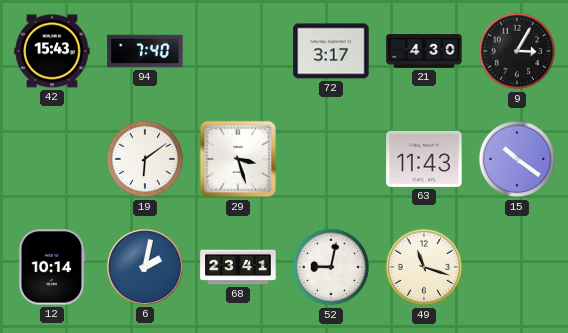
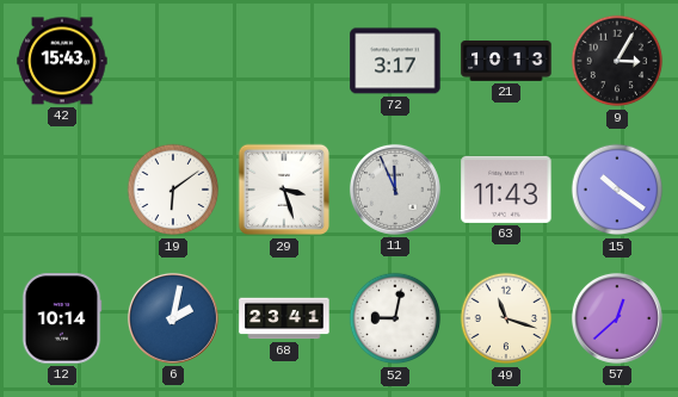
94: 7:40 -> none (145, 51)
21: 4:30 -> 10:13 (506, 61)
11: none -> 11:56 (395, 190)
57: none -> 12:38 (617, 318)
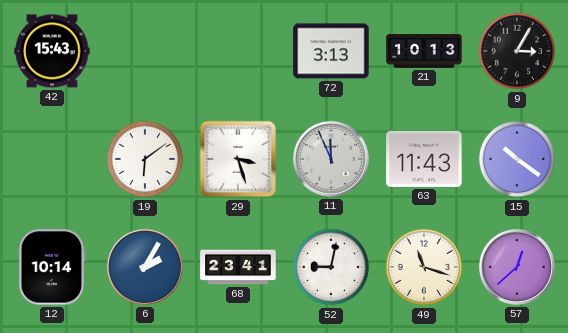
72: 3:17 -> 3:13 (331, 51)
6: 2:02 -> 2:05 (145, 267)
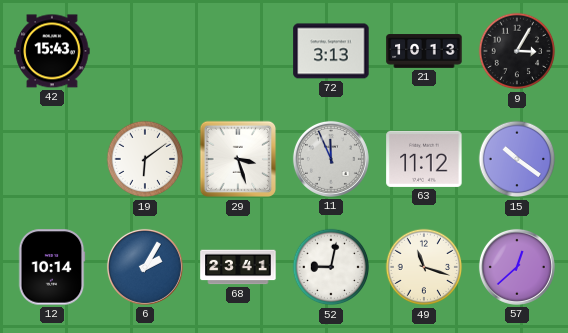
63: 11:43 -> 11:12 (424, 159)
